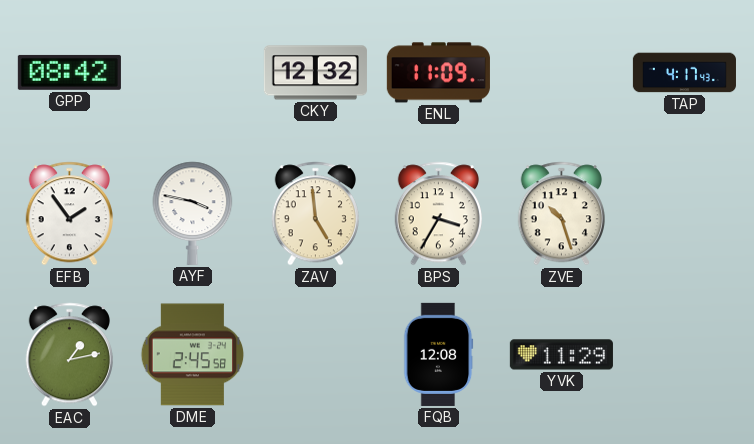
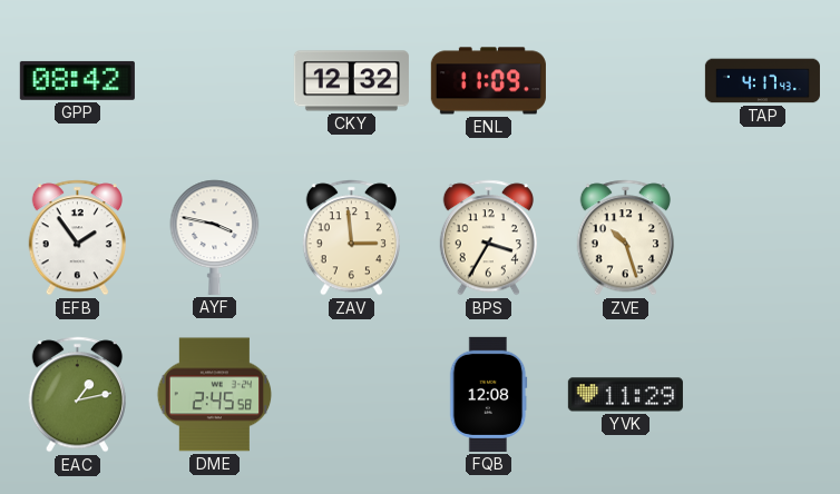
ZAV: 4:59 -> 2:59 (351, 238)
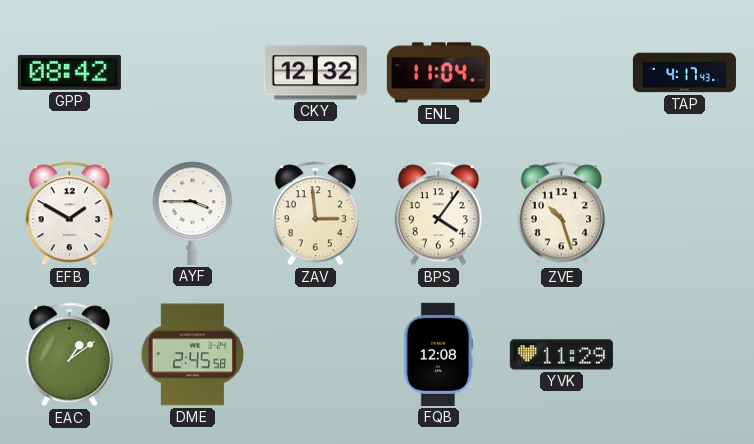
ENL: 11:09 -> 11:04 (438, 73)
EFB: 1:54 -> 1:50 (69, 214)
AYF: 3:47 -> 3:45 (193, 213)
BPS: 3:35 -> 4:06 (438, 214)
EAC: 1:13 -> 1:09 (69, 355)
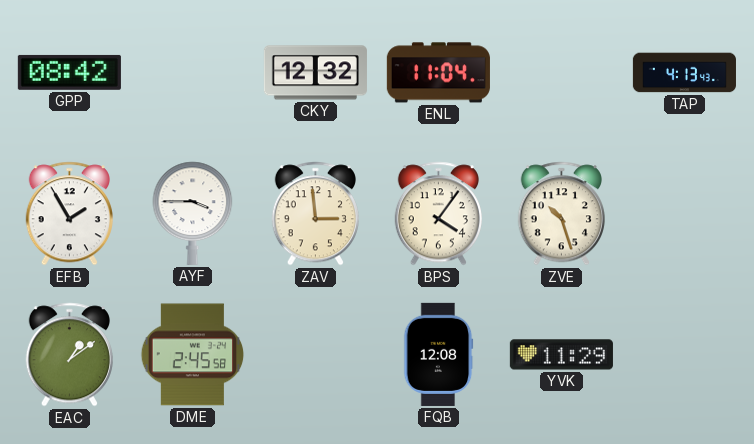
TAP: 4:17 -> 4:13 (684, 73)
EFB: 1:50 -> 1:55 (69, 214)
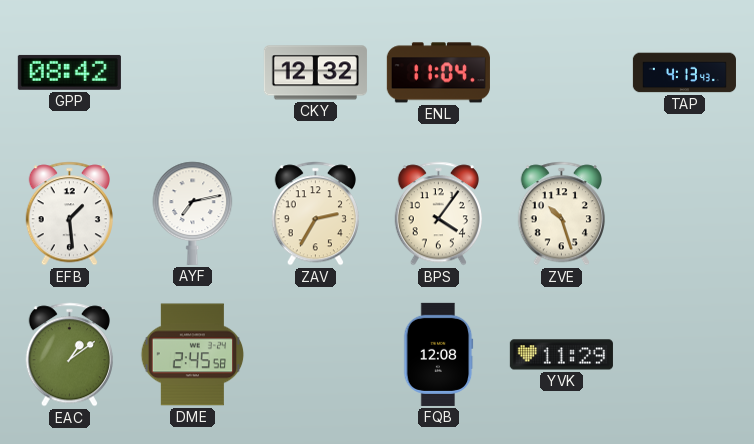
EFB: 1:55 -> 1:29 (69, 214)
AYF: 3:45 -> 7:13 (193, 213)
ZAV: 2:59 -> 2:35 (315, 214)
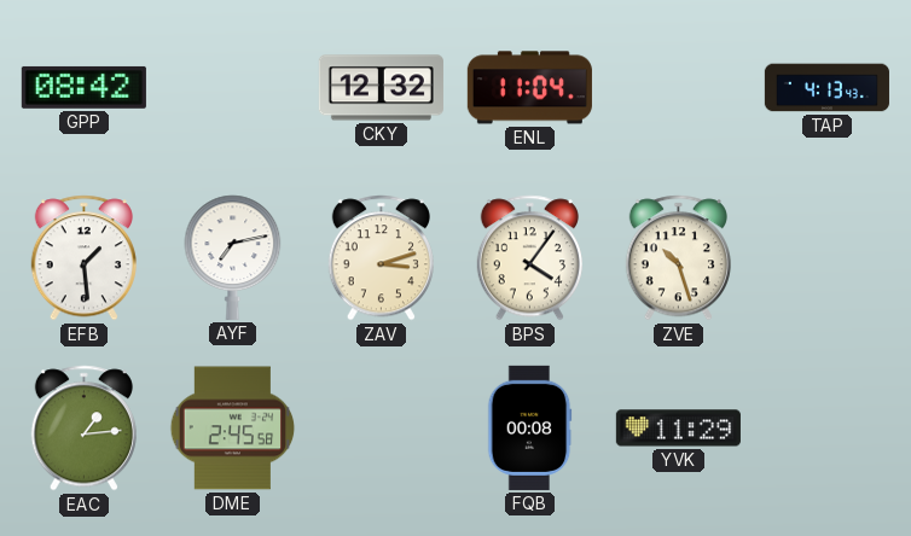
ZAV: 2:35 -> 3:12 (381, 258)
EAC: 1:09 -> 1:14 (83, 429)
FQB: 12:08 -> 00:08 (529, 427)
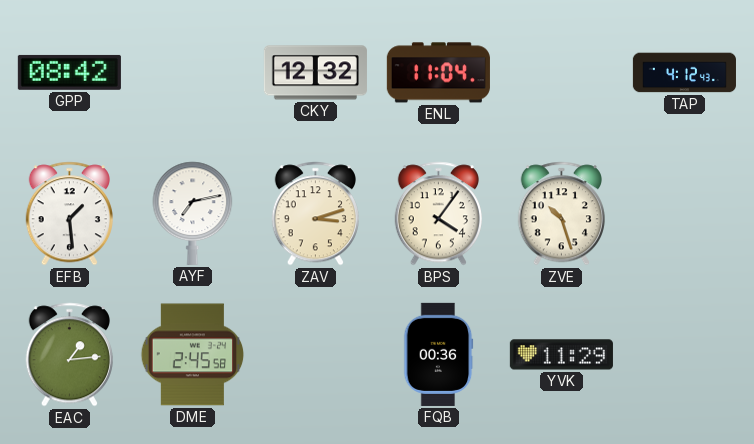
TAP: 4:13 -> 4:12 (684, 73)
FQB: 00:08 -> 00:36 (438, 354)
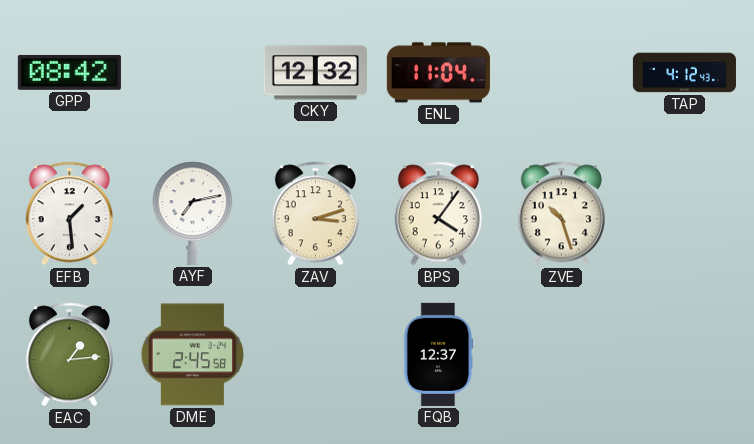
FQB: 00:36 -> 12:37 (438, 354)
YVK: 11:29 -> none (561, 355)
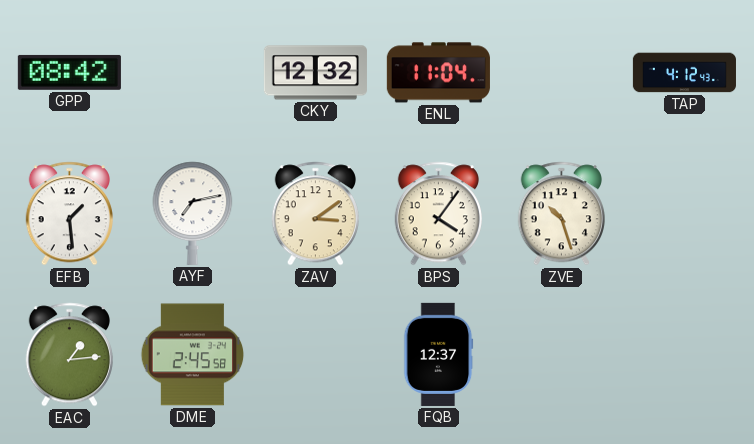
ZAV: 3:12 -> 3:09 (315, 214)
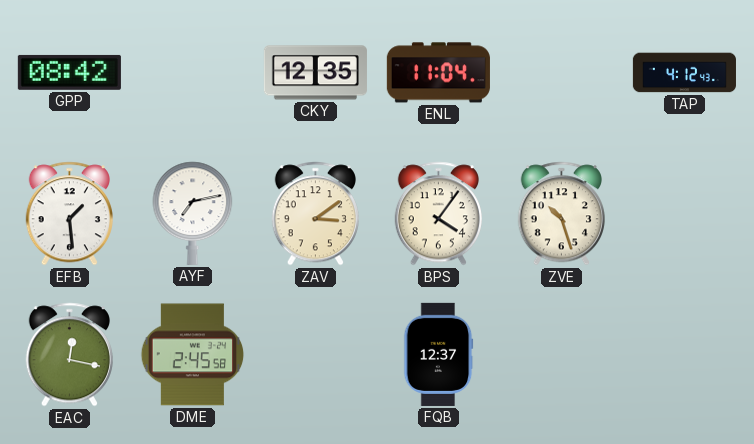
CKY: 12:32 -> 12:35 (315, 73)
EAC: 1:14 -> 12:17 (69, 355)
